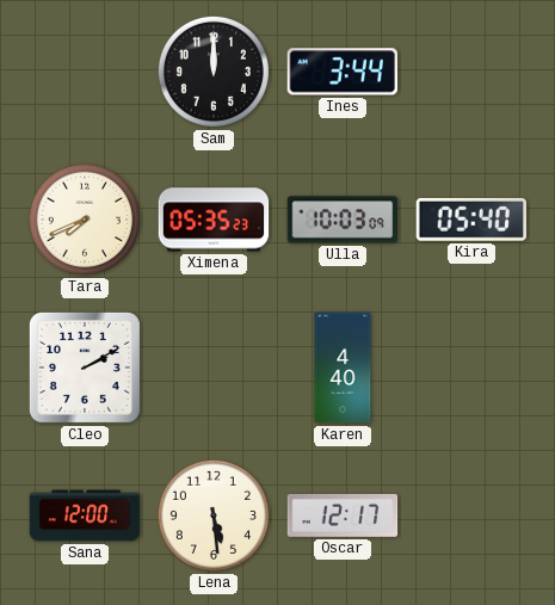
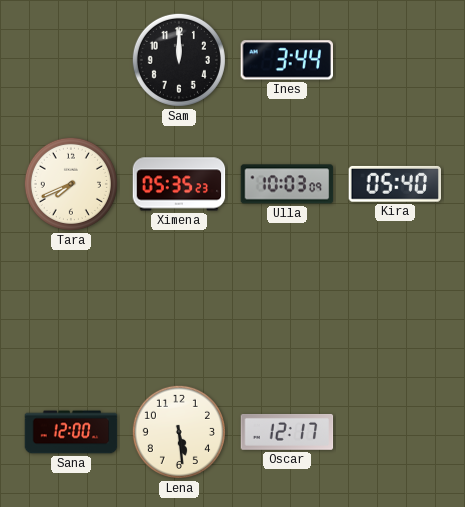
Cleo: 2:10 -> none (85, 368)
Karen: 4:40 -> none (343, 368)
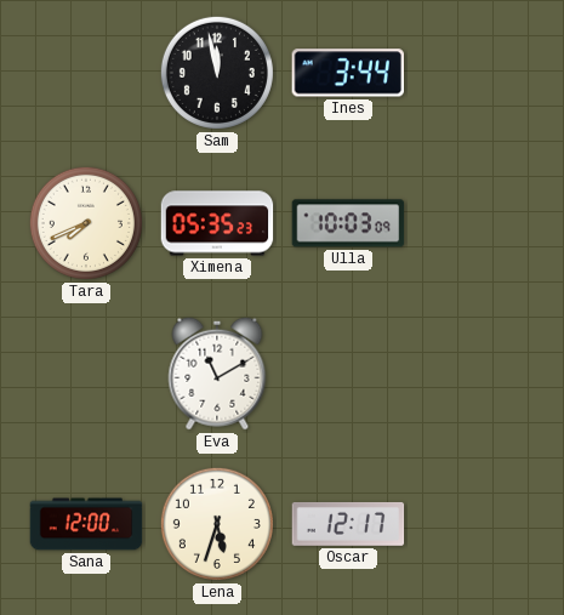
Sam: 12:00 -> 11:58 (217, 73)
Kira: 05:40 -> none (394, 184)
Eva: none -> 11:10 (217, 374)
Lena: 5:29 -> 5:33 (217, 524)
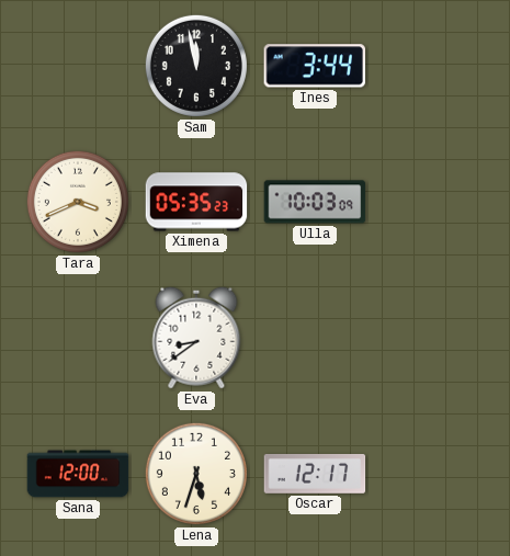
Tara: 7:41 -> 3:41 (78, 202)
Eva: 11:10 -> 8:39 (196, 338)
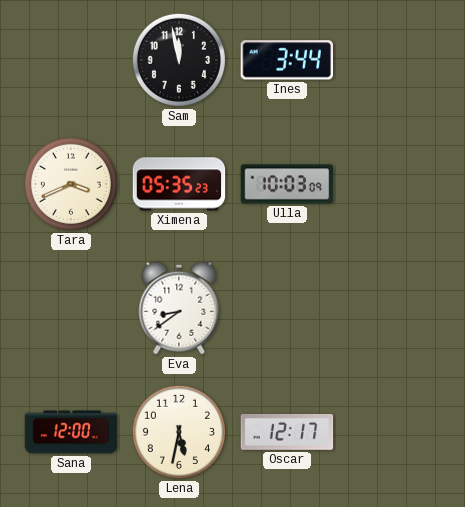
Lena: 5:33 -> 5:32 (179, 432)
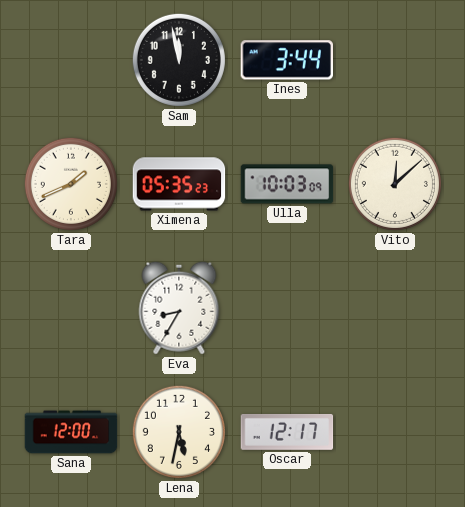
Tara: 3:41 -> 1:41 (71, 184)
Vito: none -> 12:08 (395, 184)
Eva: 8:39 -> 8:35 (179, 308)
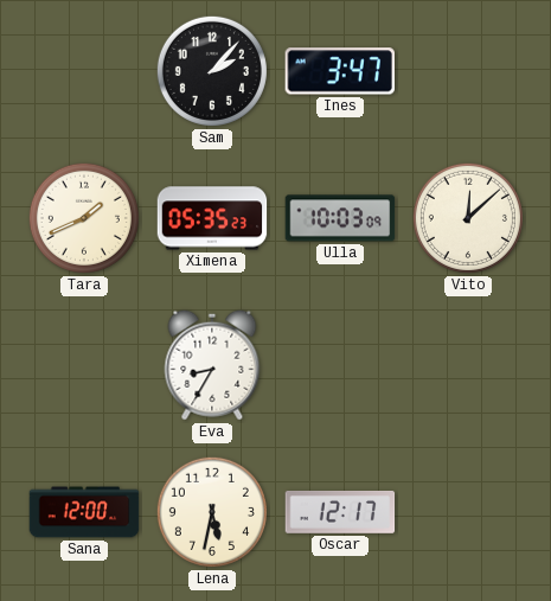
Sam: 11:58 -> 2:07 (212, 71)
Ines: 3:44 -> 3:47 (339, 71)
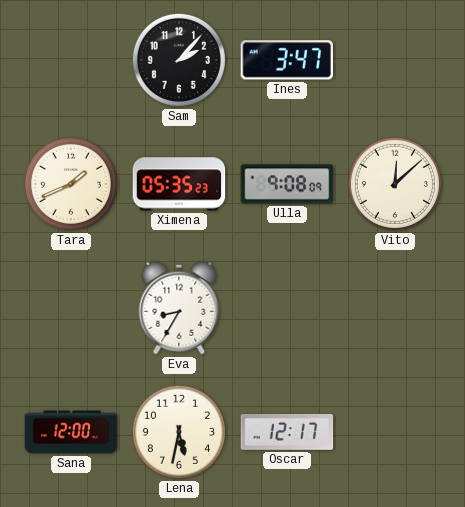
Ulla: 10:03 -> 9:08 (287, 184)
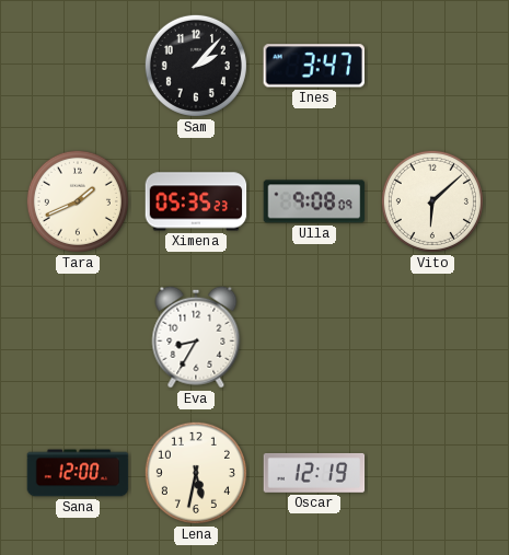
Vito: 12:08 -> 6:08 (432, 201)
Oscar: 12:17 -> 12:19 (314, 473)
